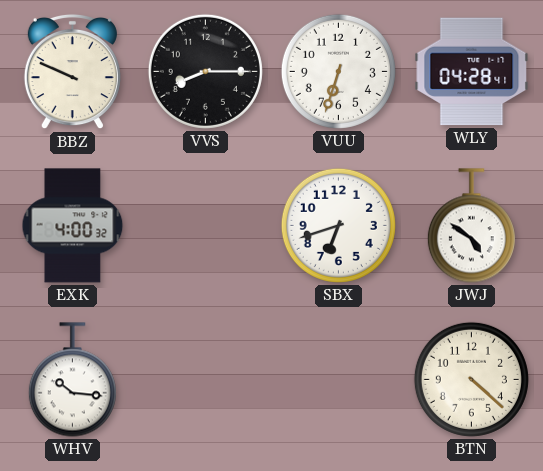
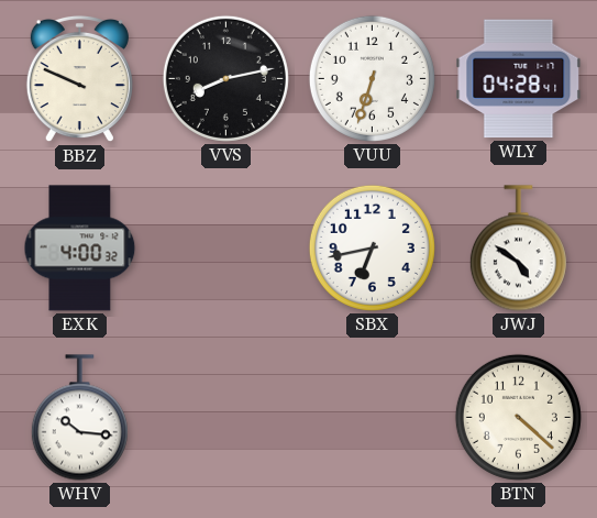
VVS: 8:15 -> 8:13 (225, 78)
SBX: 6:42 -> 6:43 (372, 247)
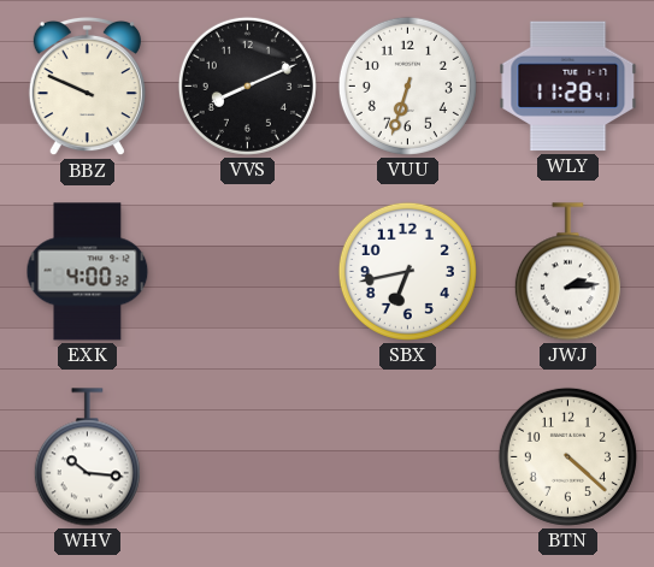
VVS: 8:13 -> 8:11 (247, 85)
WLY: 04:28 -> 11:28 (568, 87)
JWJ: 4:51 -> 2:14 (567, 272)
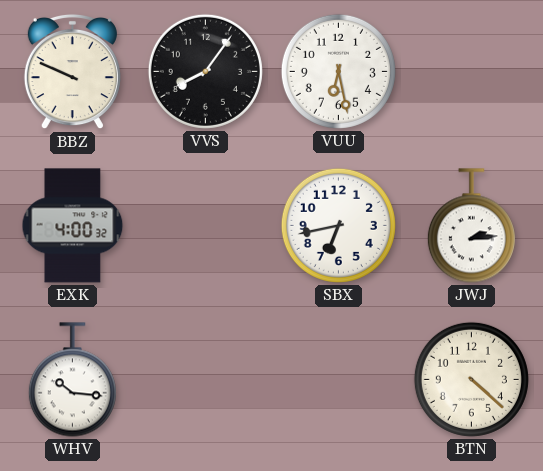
VVS: 8:11 -> 8:06 (205, 71)
VUU: 6:33 -> 6:28 (338, 71)
WLY: 11:28 -> none (568, 87)
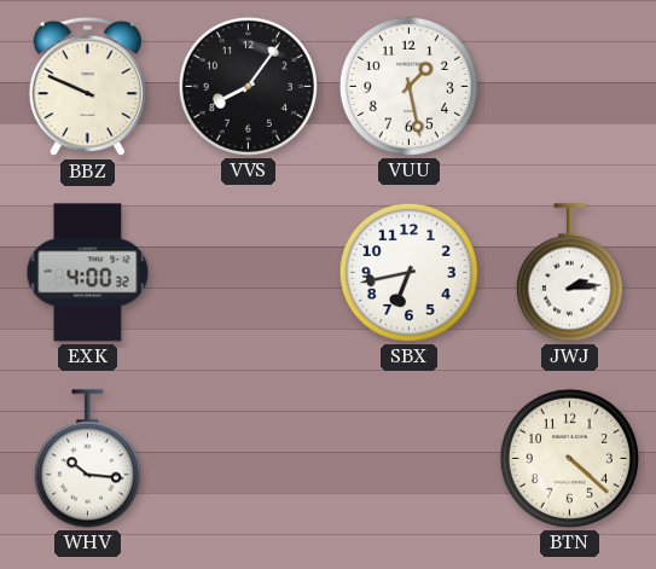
VUU: 6:28 -> 1:28 (408, 86)
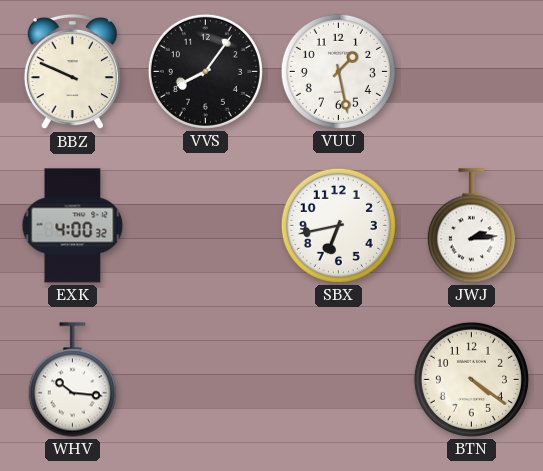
BTN: 4:22 -> 4:21 (471, 379)
